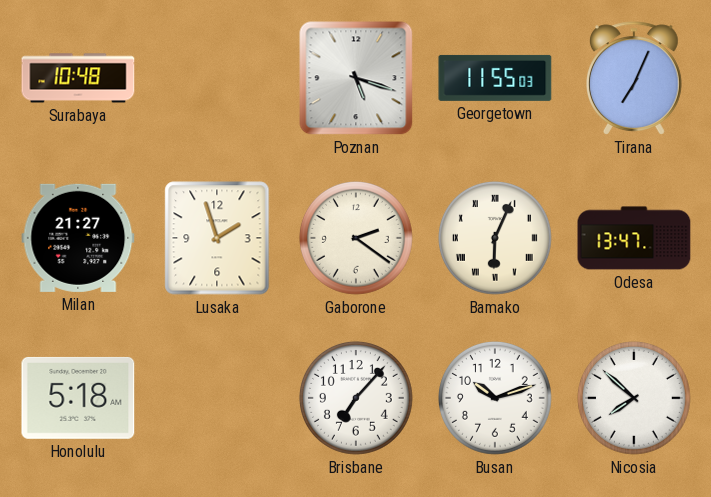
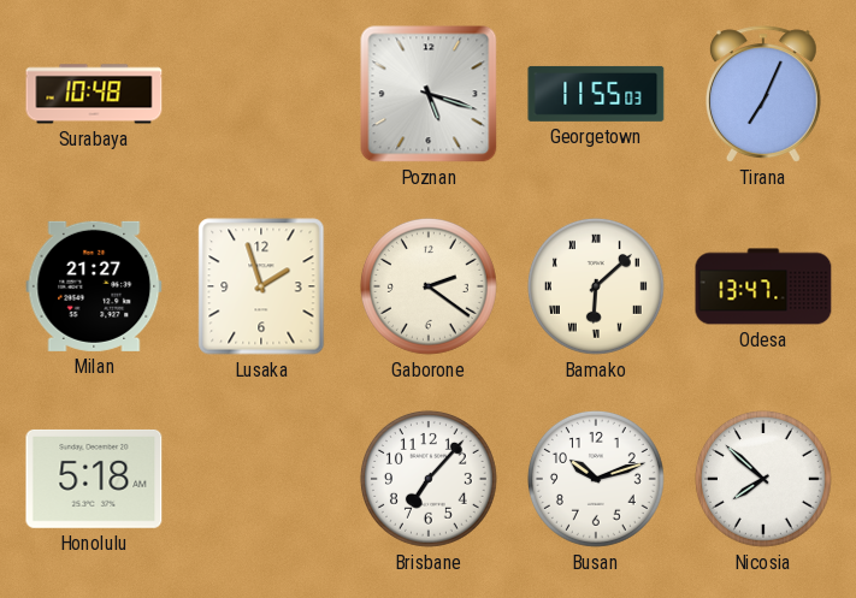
Bamako: 6:04 -> 6:08 (596, 286)
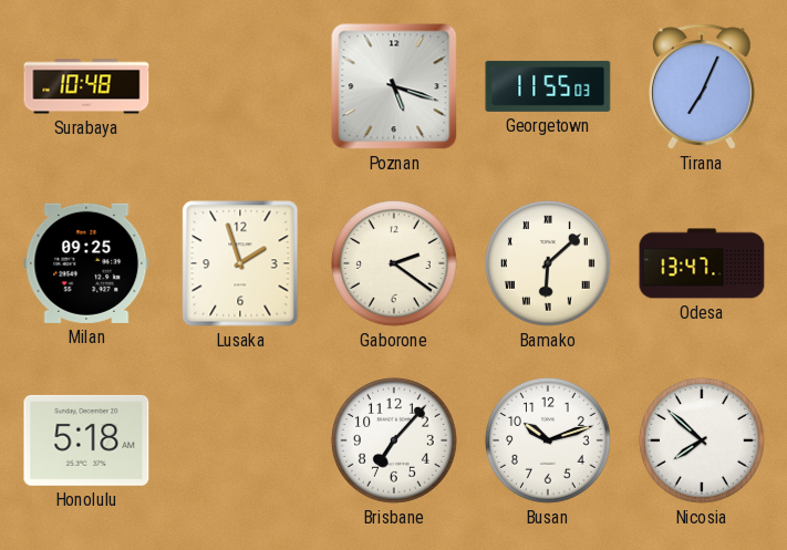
Milan: 21:27 -> 09:25 (86, 263)
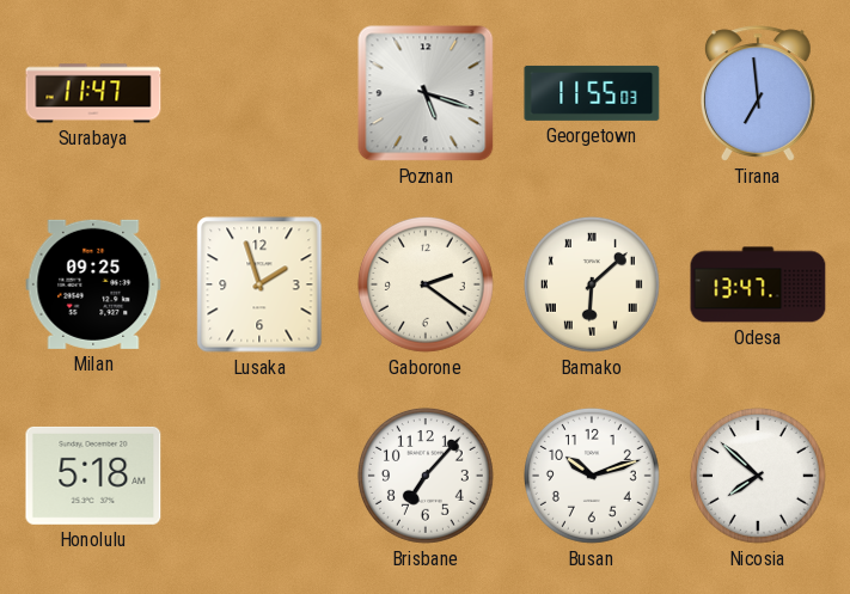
Surabaya: 10:48 -> 11:47 (93, 93)
Tirana: 7:04 -> 6:59 (758, 93)
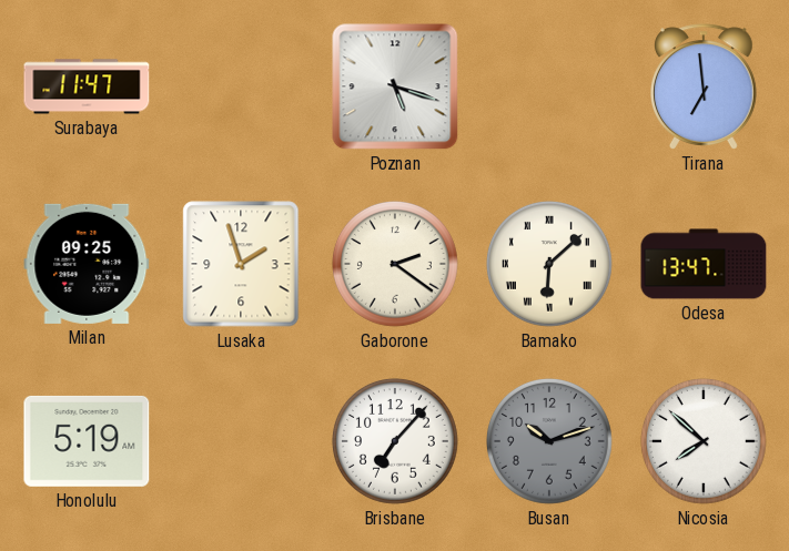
Georgetown: 11:55 -> none (592, 93)
Honolulu: 5:18 -> 5:19 (87, 441)
Busan dial: white -> grey (549, 441)
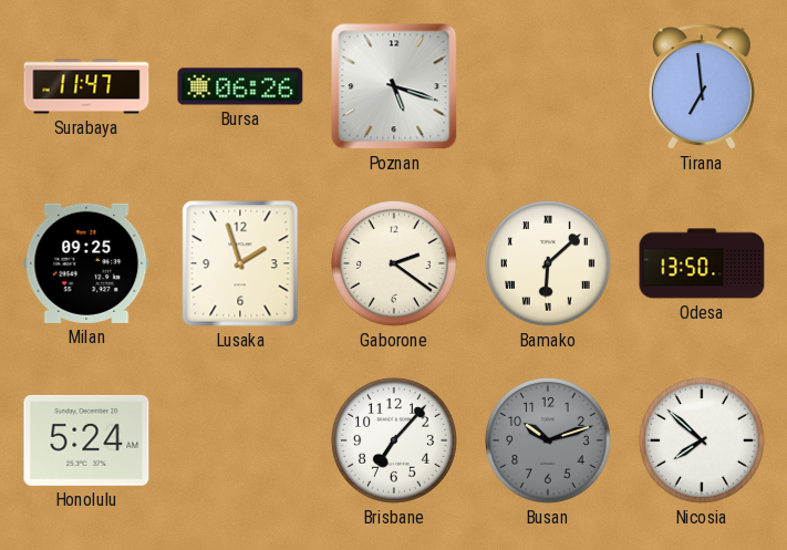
Bursa: none -> 06:26 (240, 86)
Odesa: 13:47 -> 13:50 (702, 263)
Honolulu: 5:19 -> 5:24 (86, 440)
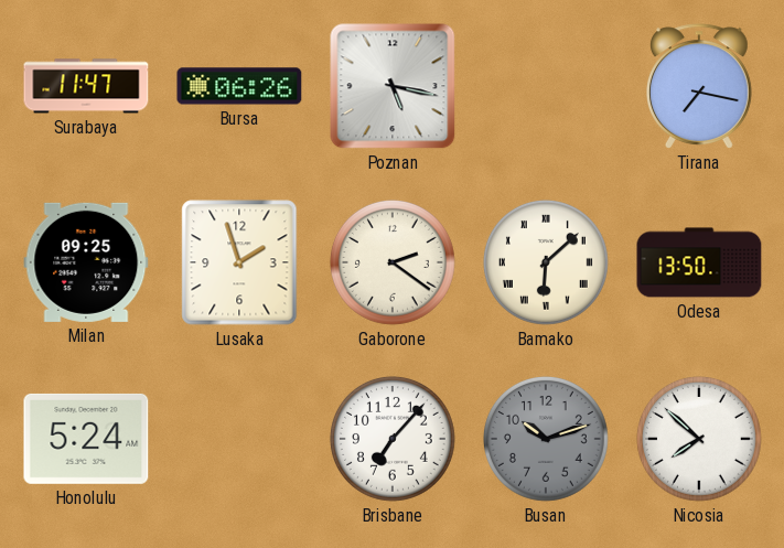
Poznan: 5:18 -> 5:17 (393, 86)
Tirana: 6:59 -> 7:17 (699, 86)
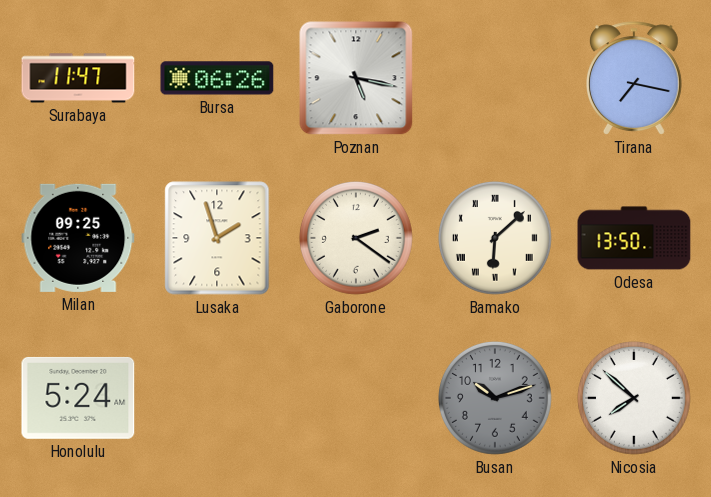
Brisbane: 7:07 -> none (393, 439)
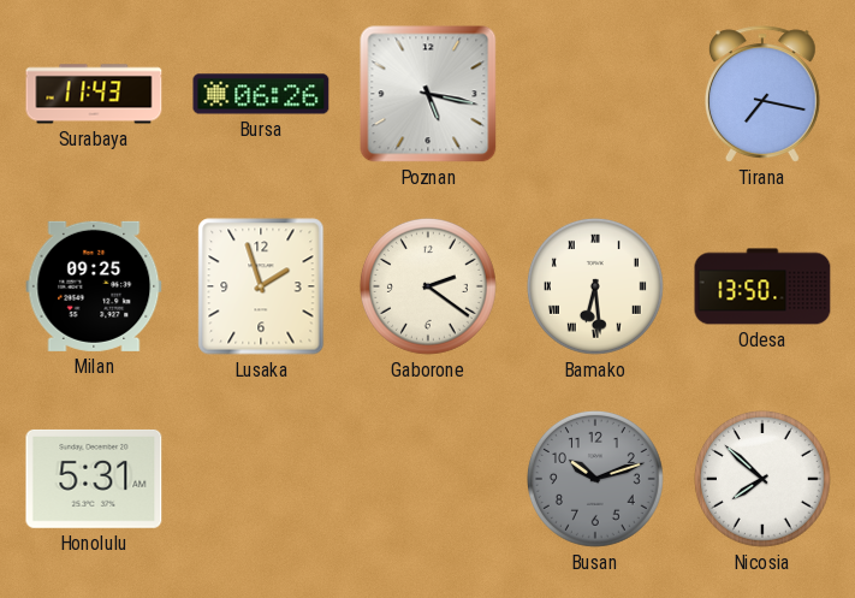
Surabaya: 11:47 -> 11:43 (94, 94)
Bamako: 6:08 -> 6:29 (595, 286)
Honolulu: 5:24 -> 5:31 (94, 479)
